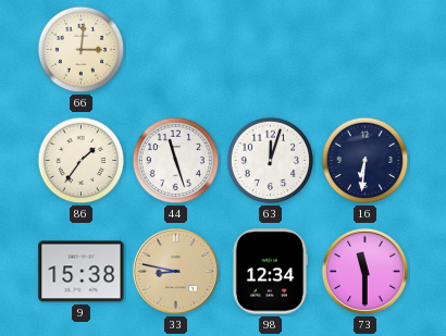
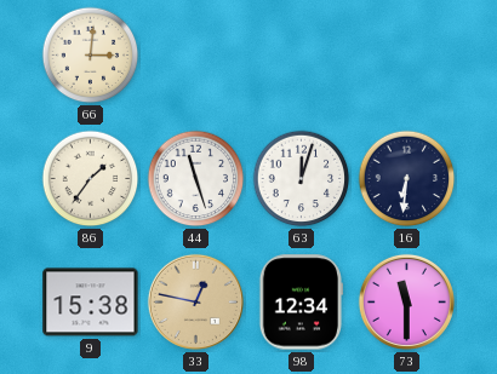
33: 8:47 -> 12:47 (195, 301)
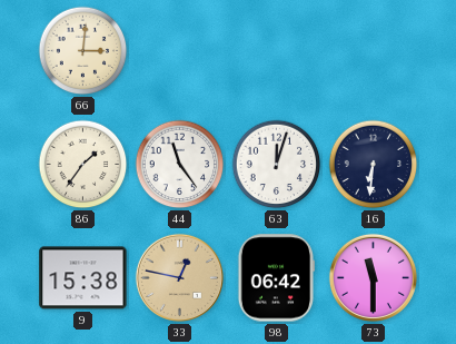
44: 11:27 -> 11:24 (180, 165)
98: 12:34 -> 06:42 (275, 278)
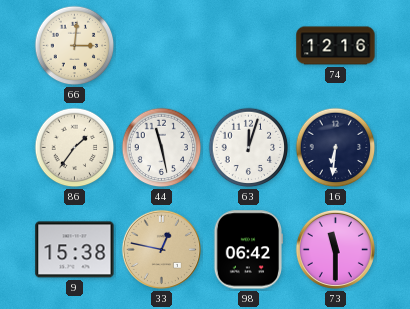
74: none -> 12:16 (336, 46)
44: 11:24 -> 11:28 (162, 148)
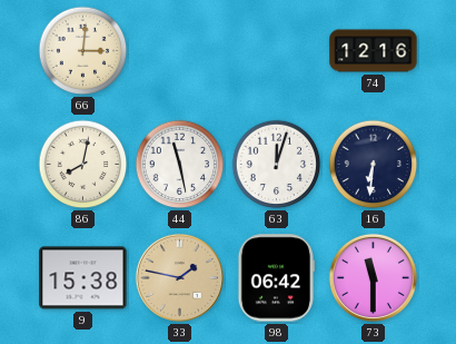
86: 1:36 -> 8:02 (83, 165)
33: 12:47 -> 1:47 (179, 277)
